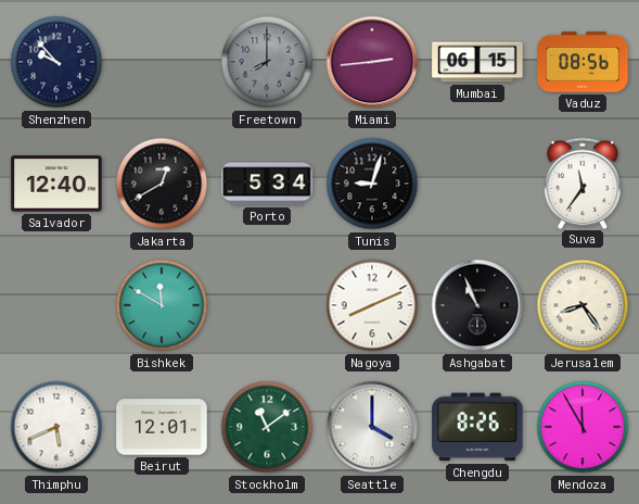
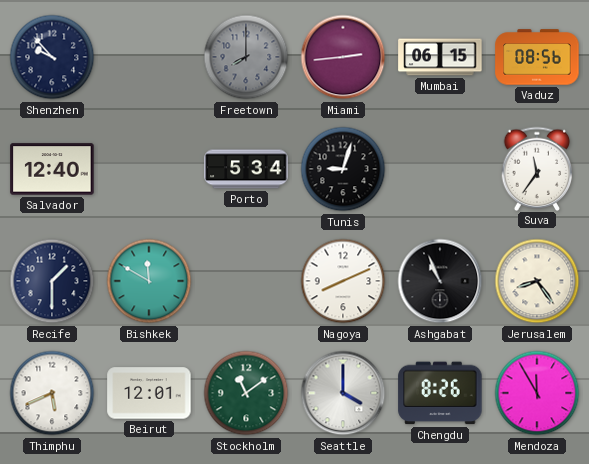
Jakarta: 12:40 -> none (162, 184)
Recife: none -> 1:30 (52, 281)
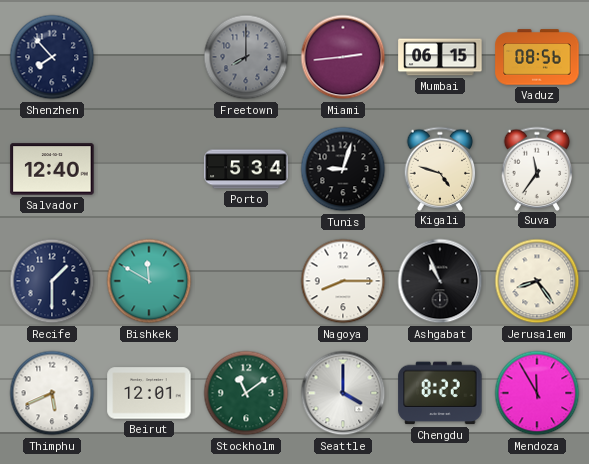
Shenzhen: 9:53 -> 7:53 (52, 57)
Kigali: none -> 4:48 (440, 168)
Nagoya: 8:11 -> 8:15 (343, 281)
Chengdu: 8:26 -> 8:22 (440, 393)
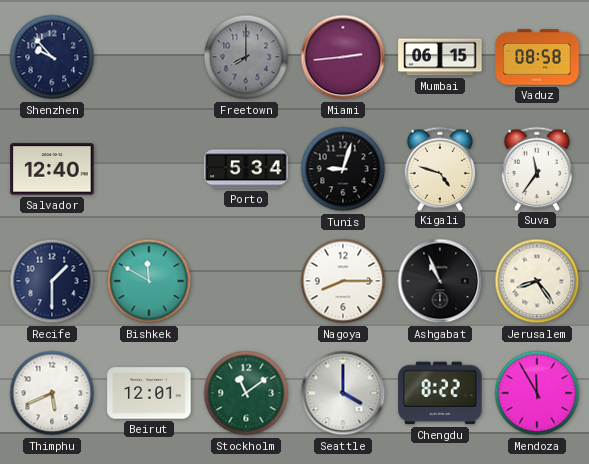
Shenzhen: 7:53 -> 9:53 (52, 57)
Vaduz: 08:56 -> 08:58 (537, 57)
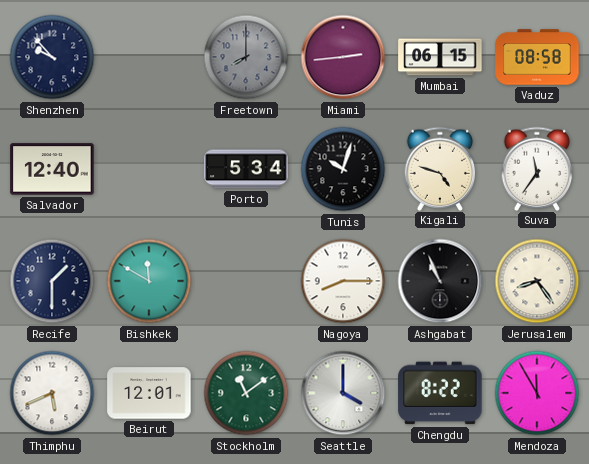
Tunis: 9:03 -> 10:03 (343, 169)
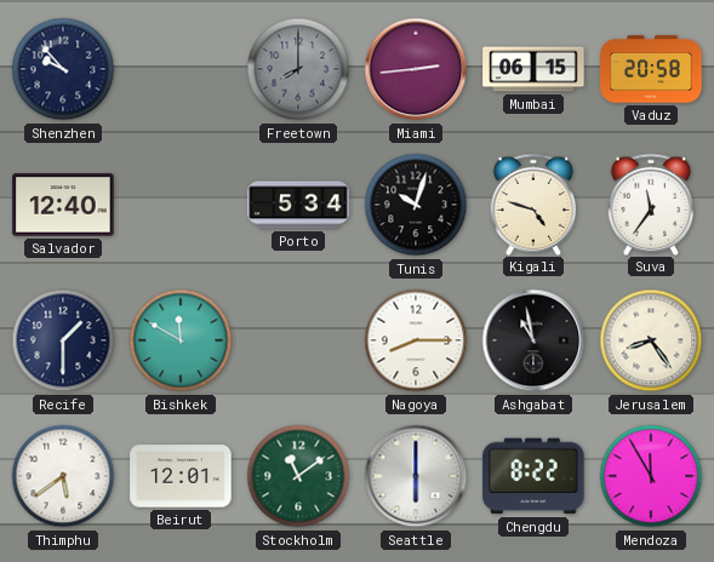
Vaduz: 08:58 -> 20:58 (651, 69)
Ashgabat: 10:56 -> 10:58 (533, 340)
Thimphu: 5:41 -> 5:39 (63, 476)
Seattle: 4:00 -> 6:00 (416, 476)
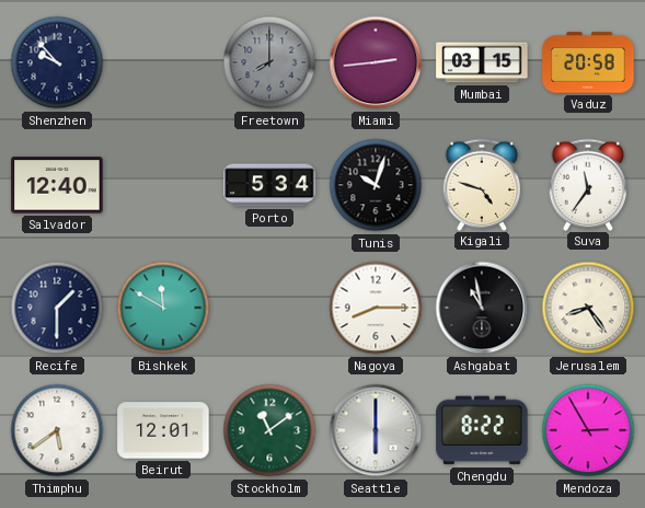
Mumbai: 06:15 -> 03:15 (482, 62)
Mendoza: 11:55 -> 2:55 (588, 430)
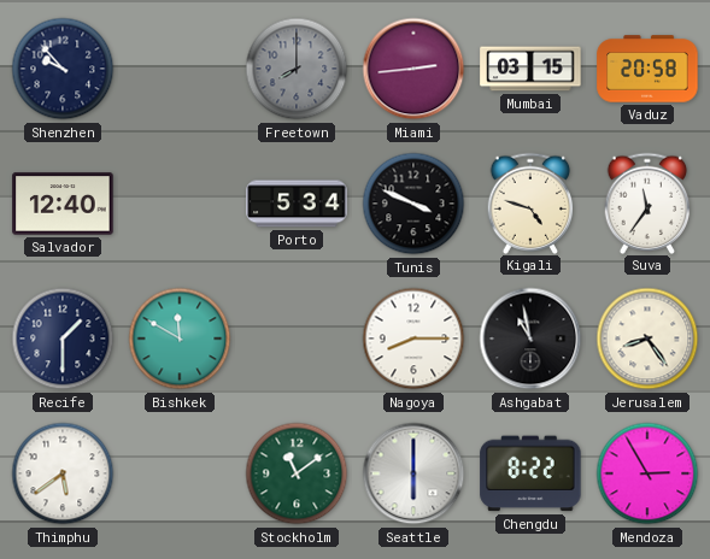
Tunis: 10:03 -> 3:49 (413, 204)
Beirut: 12:01 -> none (163, 430)
